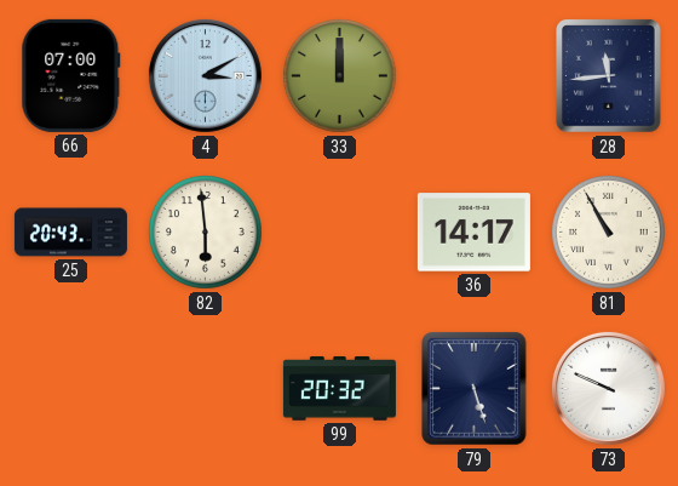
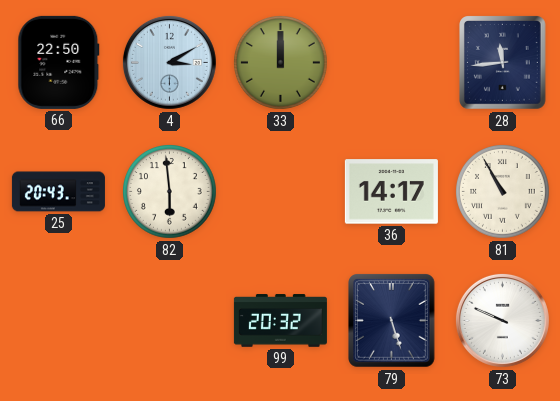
66: 07:00 -> 22:50 (59, 62)
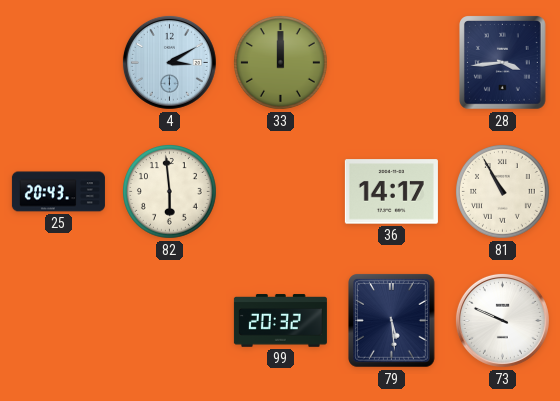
66: 22:50 -> none (59, 62)
28: 11:44 -> 3:44 (503, 63)
79: 5:27 -> 5:29 (392, 321)
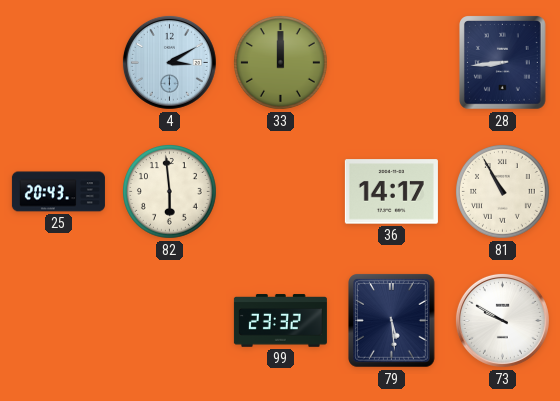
28: 3:44 -> 8:44 (503, 63)
99: 20:32 -> 23:32 (280, 321)
73: 9:49 -> 9:50 (502, 320)
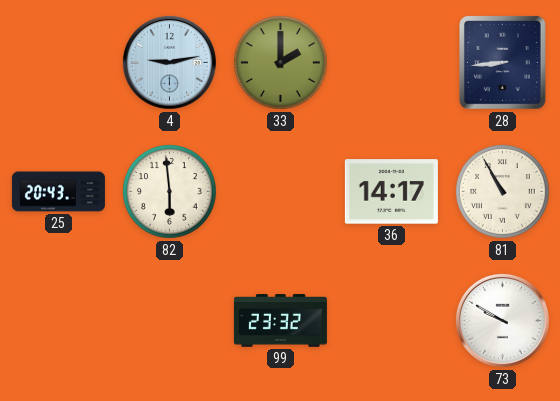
4: 3:10 -> 9:13 (169, 62)
33: 12:00 -> 2:00 (281, 63)
79: 5:29 -> none (392, 321)
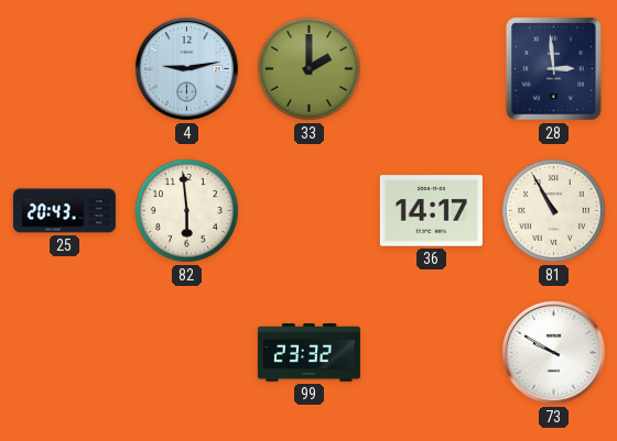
28: 8:44 -> 2:59 (554, 69)
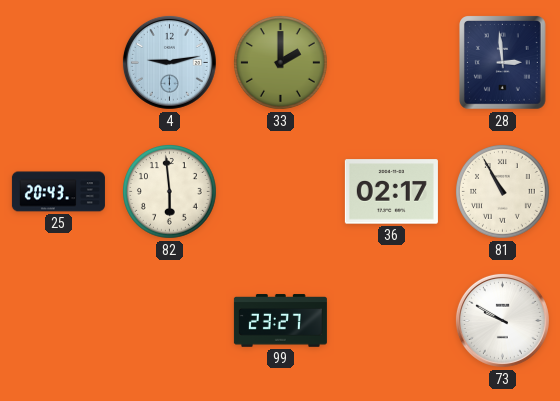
36: 14:17 -> 02:17 (391, 192)
99: 23:32 -> 23:27 (280, 321)
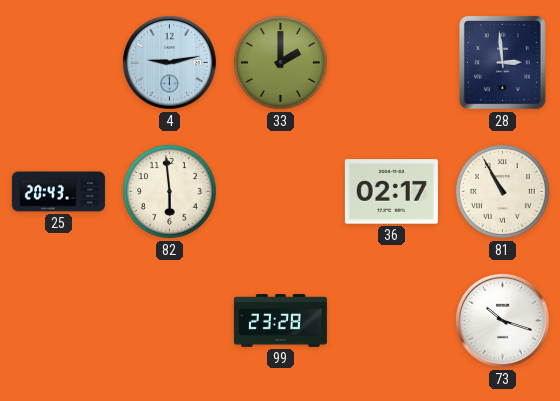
99: 23:27 -> 23:28 (280, 321)
73: 9:50 -> 10:18 (502, 320)
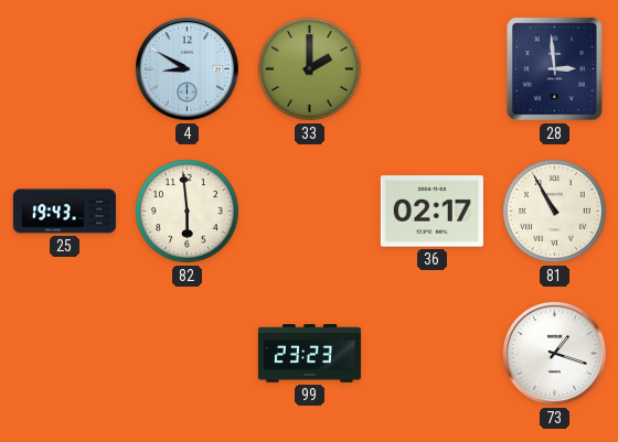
4: 9:13 -> 8:50 (187, 68)
25: 20:43 -> 19:43 (64, 212)
99: 23:28 -> 23:23 (309, 354)
73: 10:18 -> 1:18 (554, 353)
